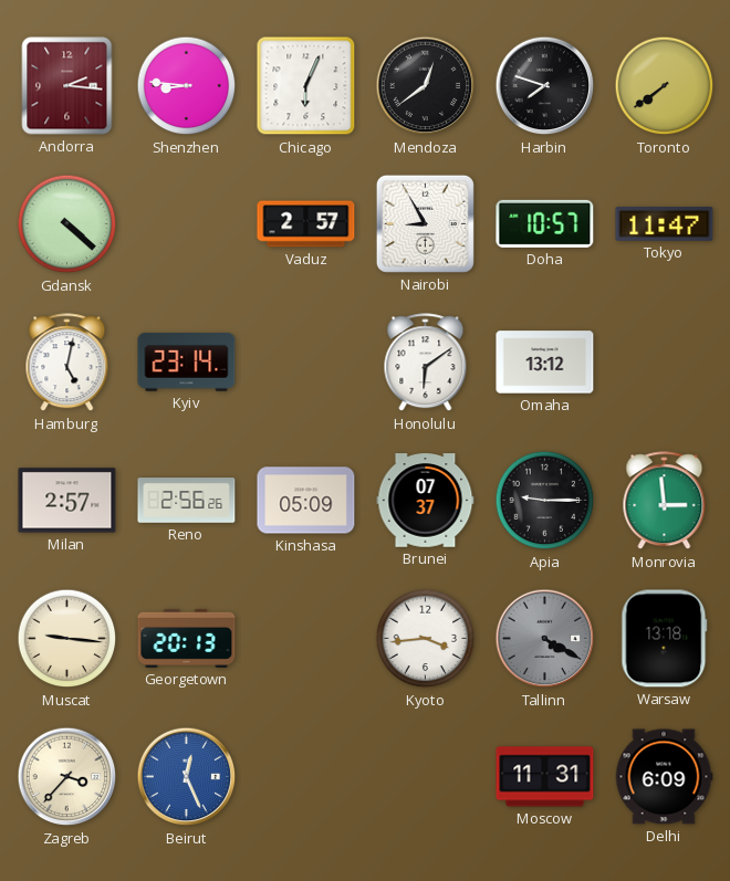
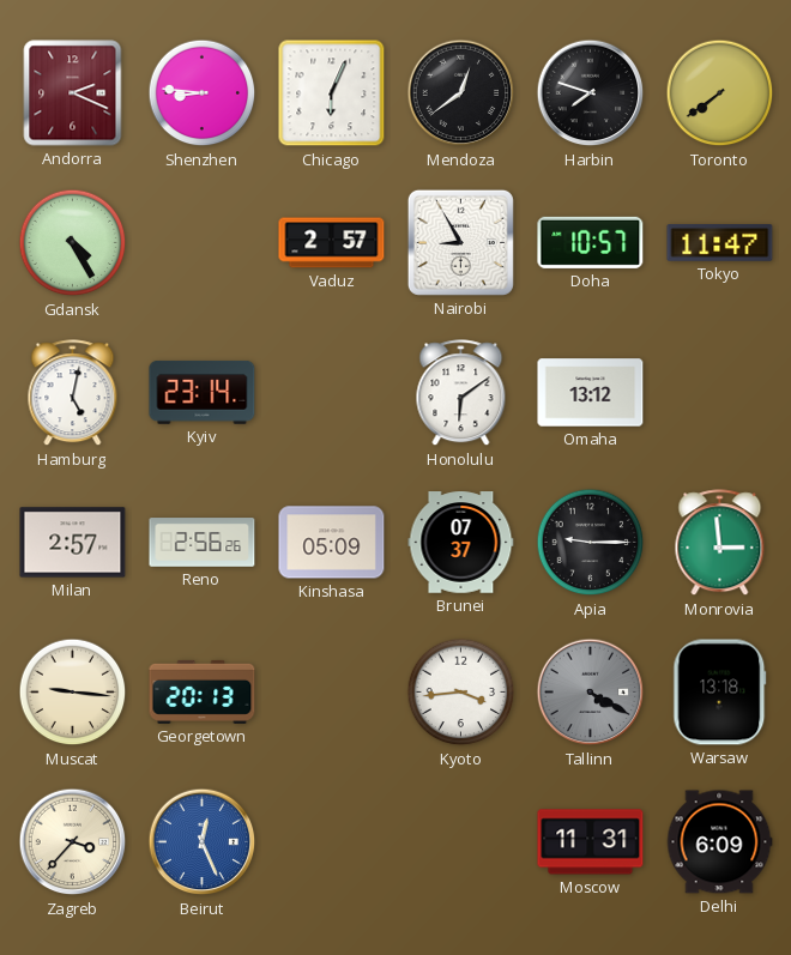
Andorra: 2:16 -> 2:19 (73, 93)
Gdansk: 4:22 -> 4:25 (73, 243)
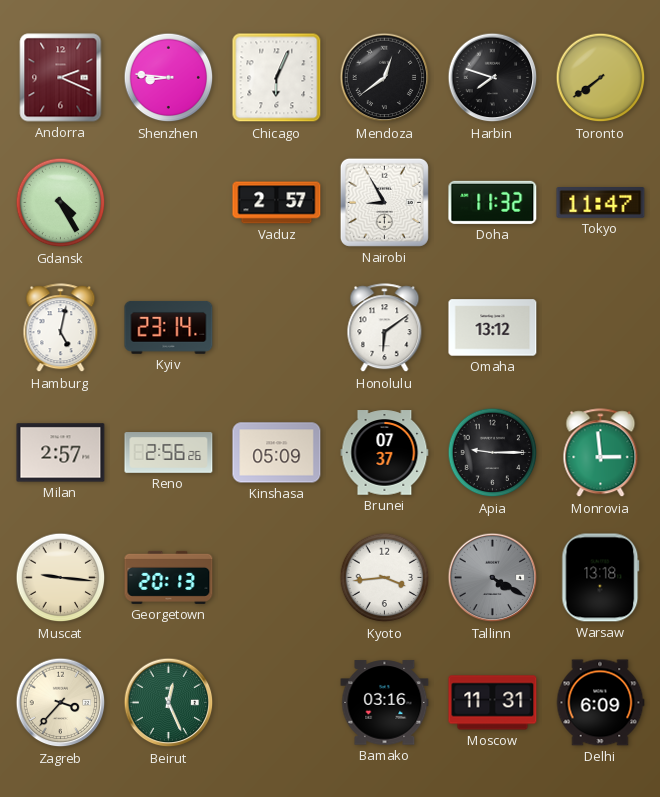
Doha: 10:57 -> 11:32 (493, 202)
Beirut dial: blue -> green (169, 703)
Bamako: none -> 03:16 (385, 703)
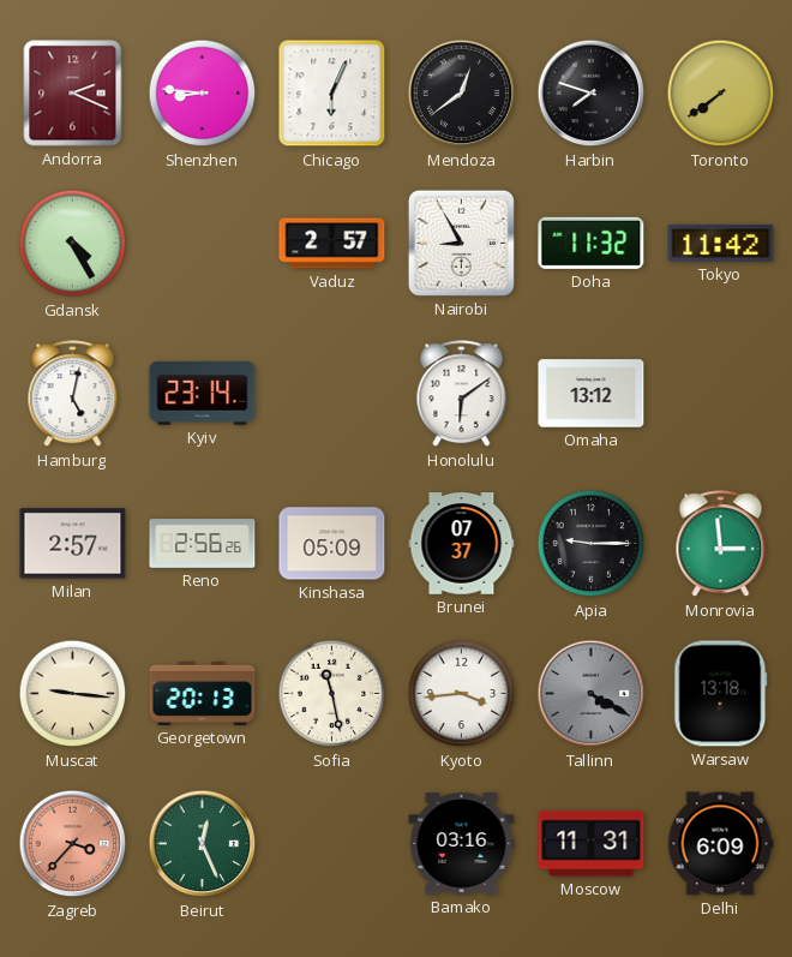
Tokyo: 11:47 -> 11:42 (721, 244)
Sofia: none -> 11:28 (332, 694)
Zagreb dial: cream -> salmon (73, 844)
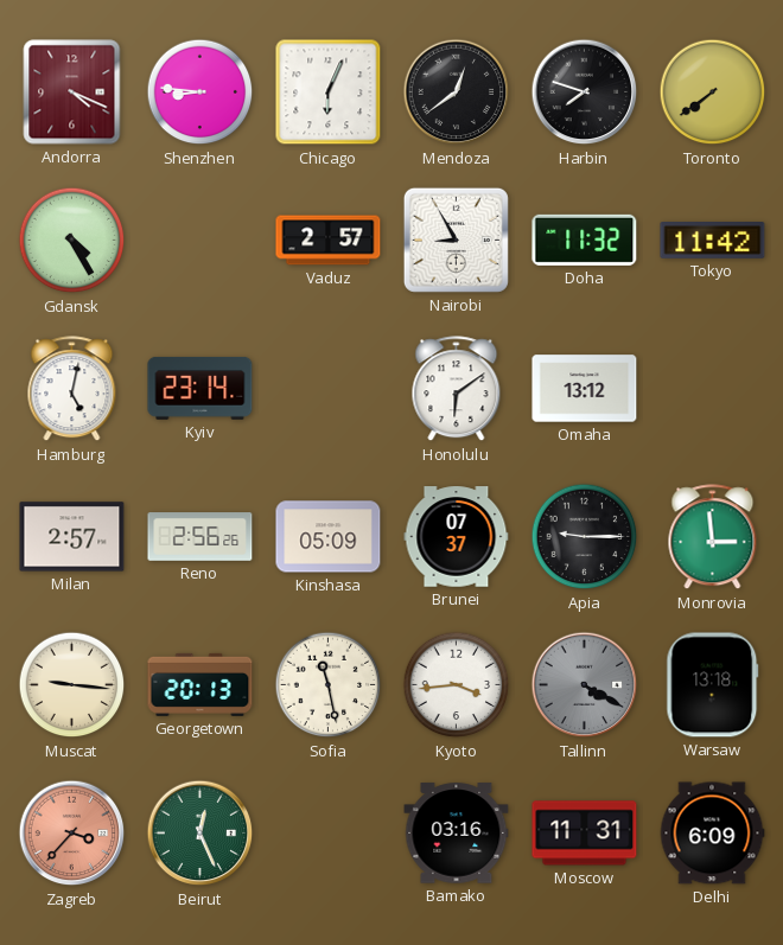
Andorra: 2:19 -> 4:19 (72, 92)
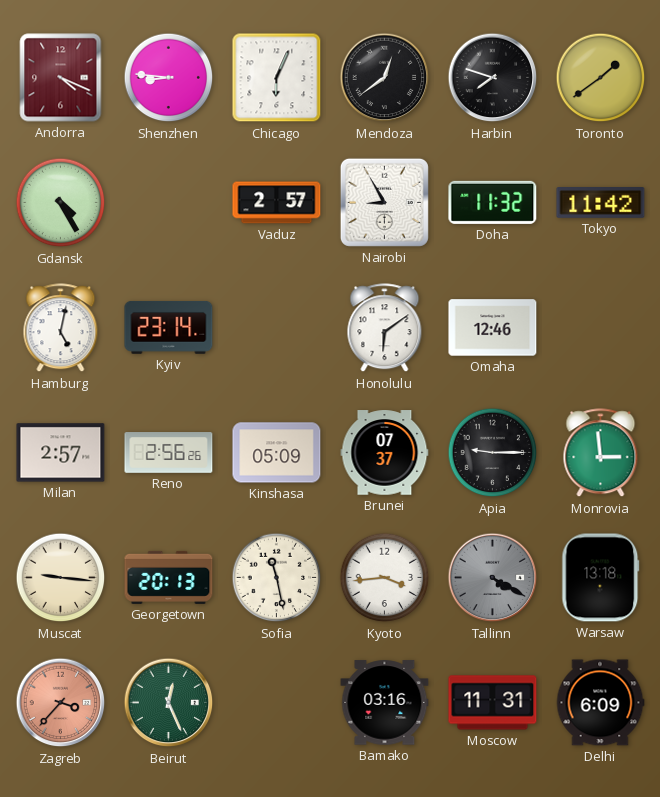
Toronto: 7:39 -> 1:39 (601, 78)
Omaha: 13:12 -> 12:46 (493, 328)
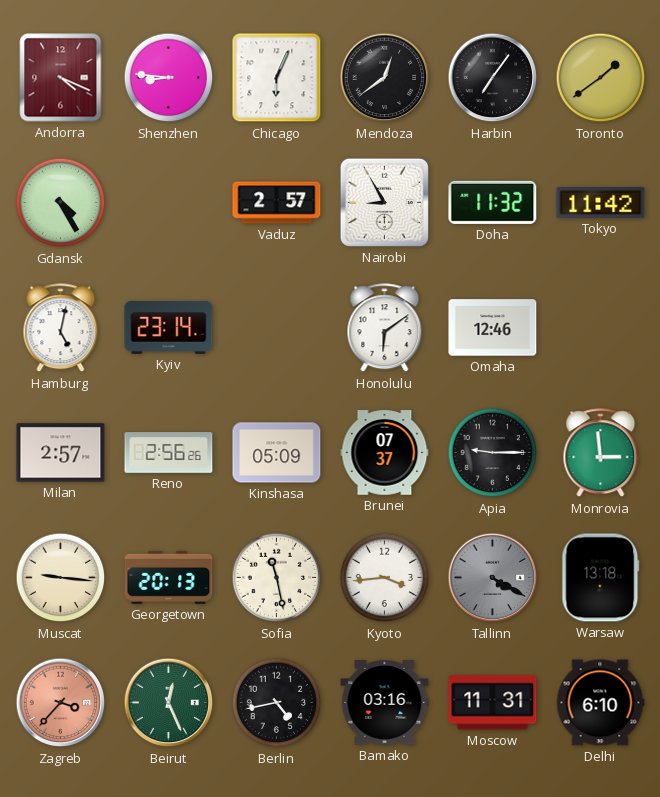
Harbin: 7:48 -> 7:06 (493, 78)
Berlin: none -> 4:43 (277, 703)
Delhi: 6:09 -> 6:10 (600, 703)
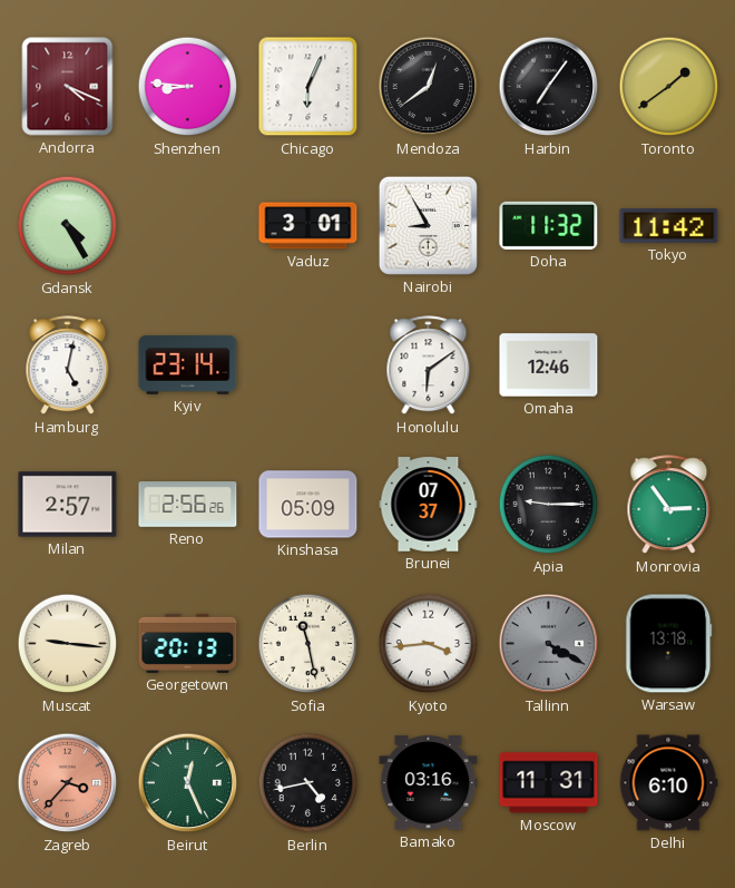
Vaduz: 2:57 -> 3:01 (308, 226)
Monrovia: 2:59 -> 2:54 (669, 505)
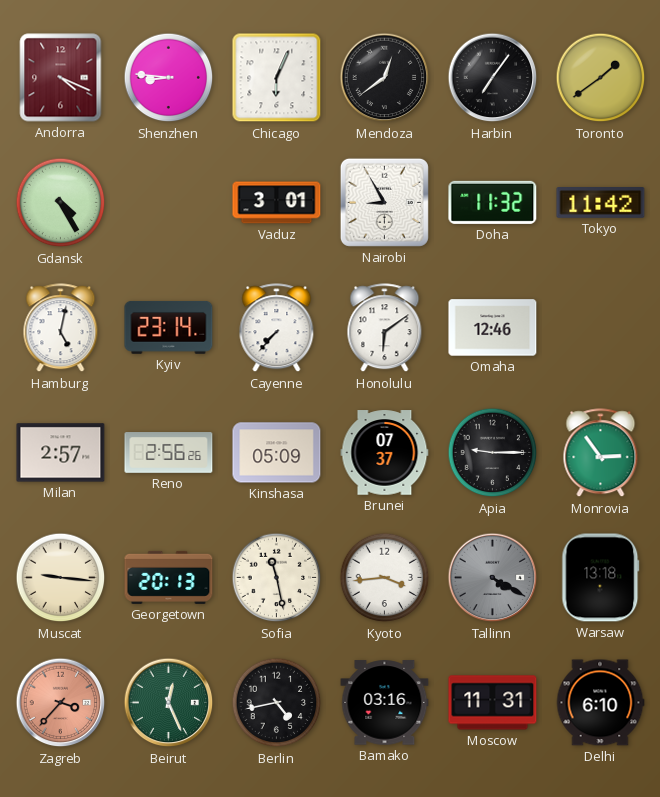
Cayenne: none -> 7:37 (277, 328)
